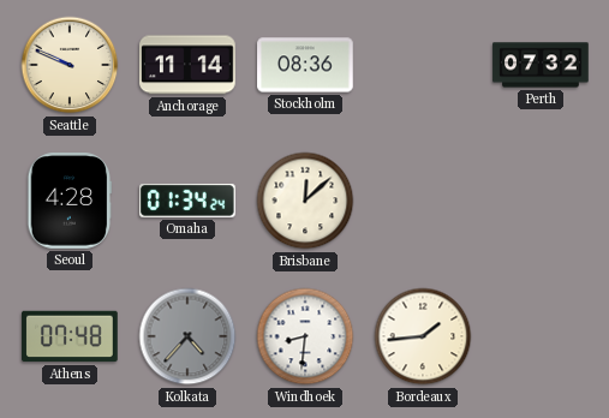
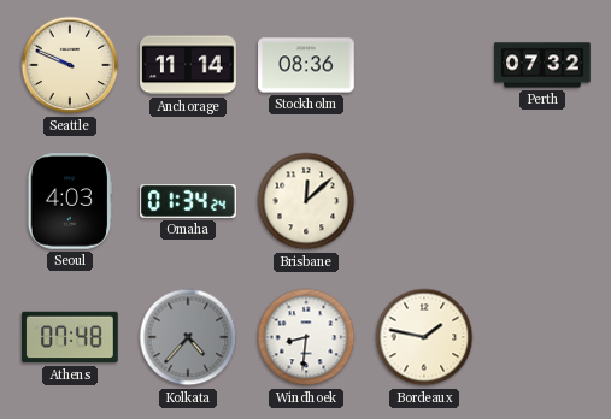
Seoul: 4:28 -> 4:03 (70, 201)
Bordeaux: 1:44 -> 1:47 (424, 337)
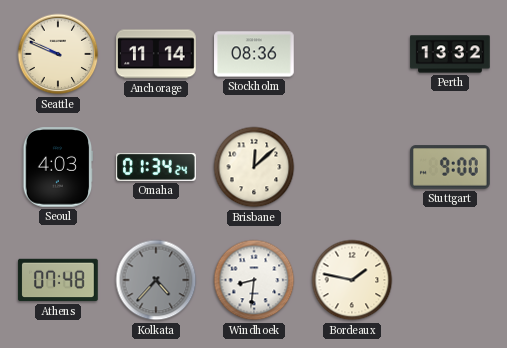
Perth: 07:32 -> 13:32 (450, 54)
Stuttgart: none -> 9:00 (450, 167)
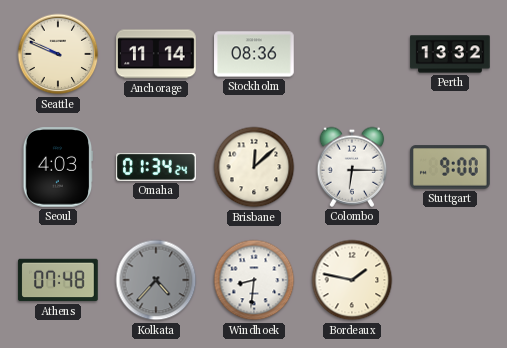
Colombo: none -> 6:15 (352, 167)
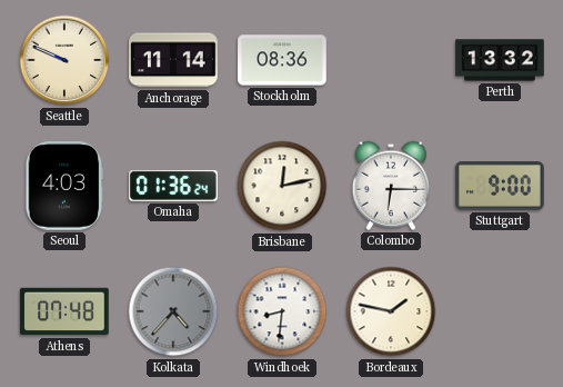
Omaha: 01:34 -> 01:36 (174, 186)
Brisbane: 12:08 -> 12:13 (282, 186)
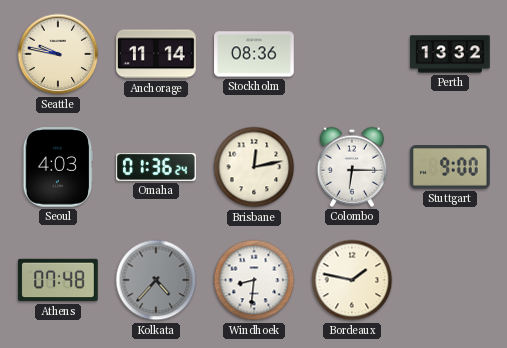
Seattle: 9:49 -> 9:47 (58, 54)
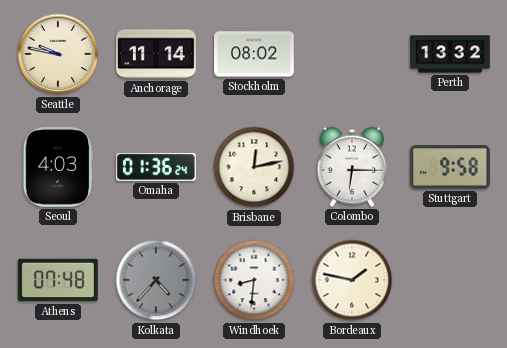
Stockholm: 08:36 -> 08:02 (254, 54)
Stuttgart: 9:00 -> 9:58 (450, 167)
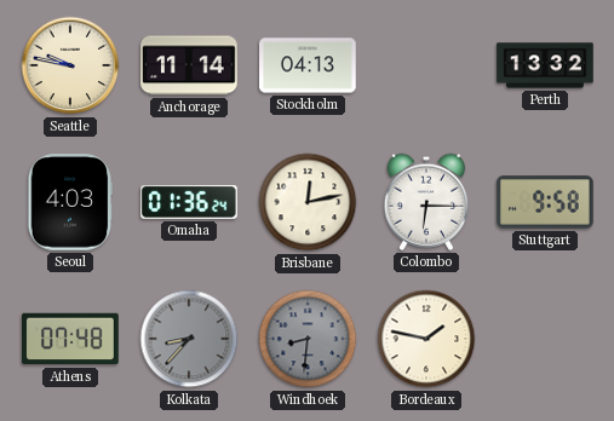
Stockholm: 08:02 -> 04:13 (308, 65)
Kolkata: 4:37 -> 8:37 (189, 339)
Windhoek dial: white -> grey (308, 339)
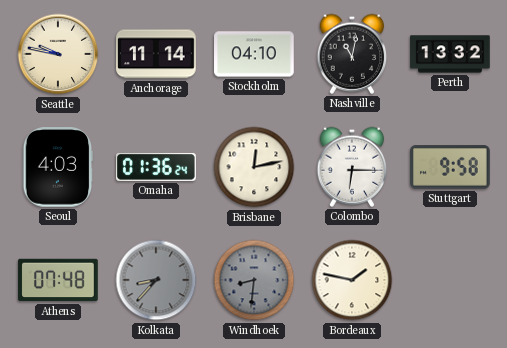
Stockholm: 04:13 -> 04:10 (254, 54)
Nashville: none -> 11:02 (352, 54)
